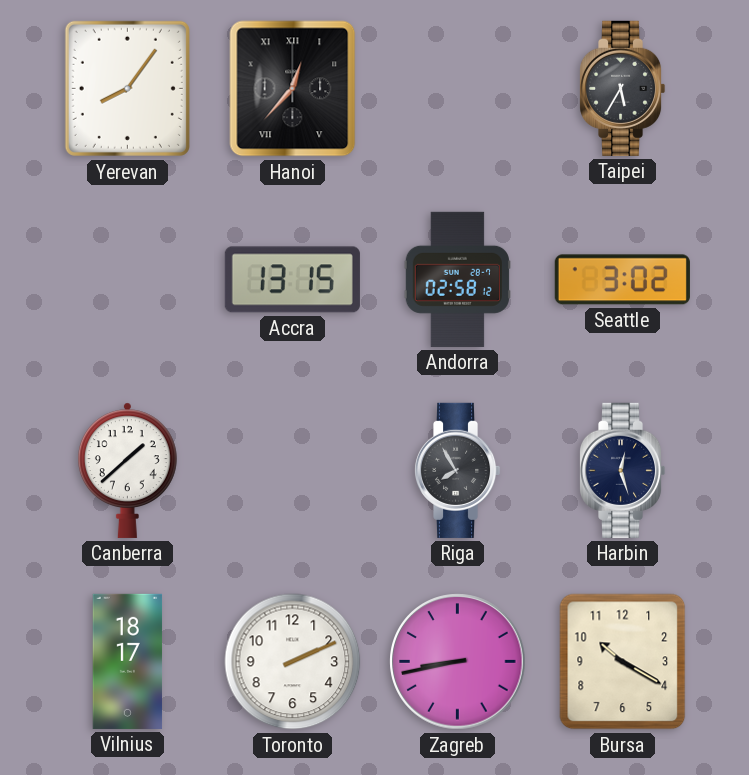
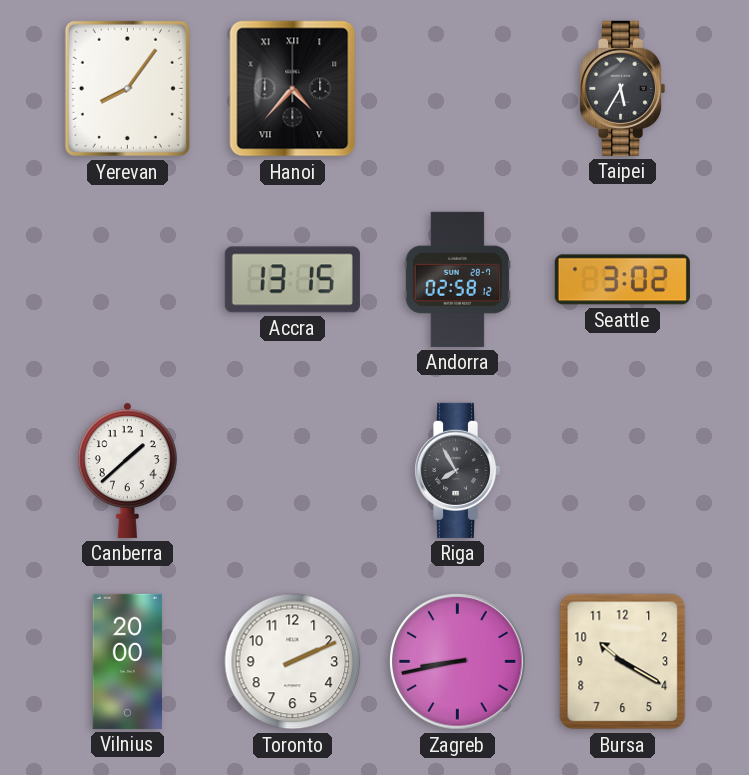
Hanoi: 12:37 -> 4:37 (293, 89)
Harbin: 12:27 -> none (622, 470)
Vilnius: 18:17 -> 20:00 (128, 661)
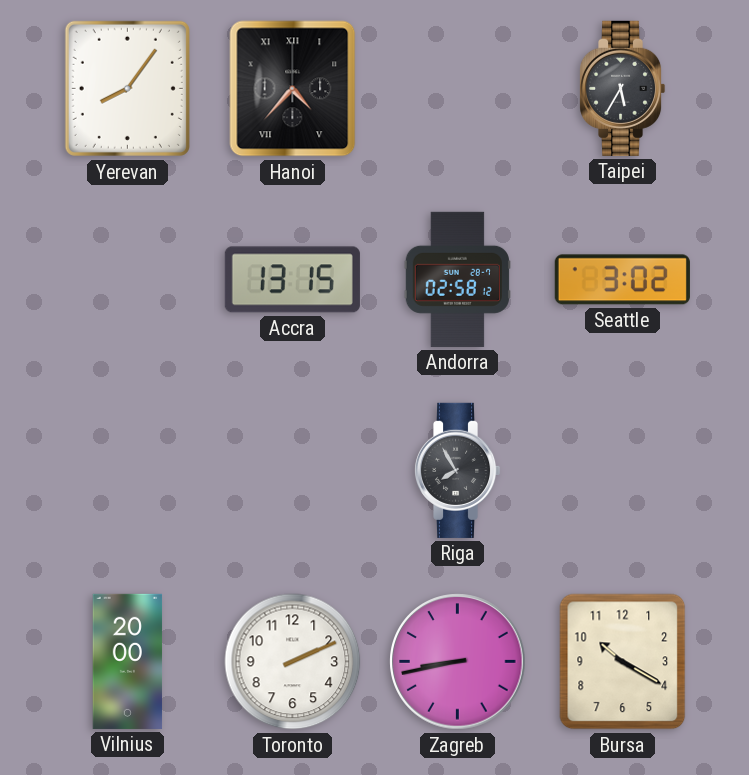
Canberra: 1:38 -> none (127, 470)
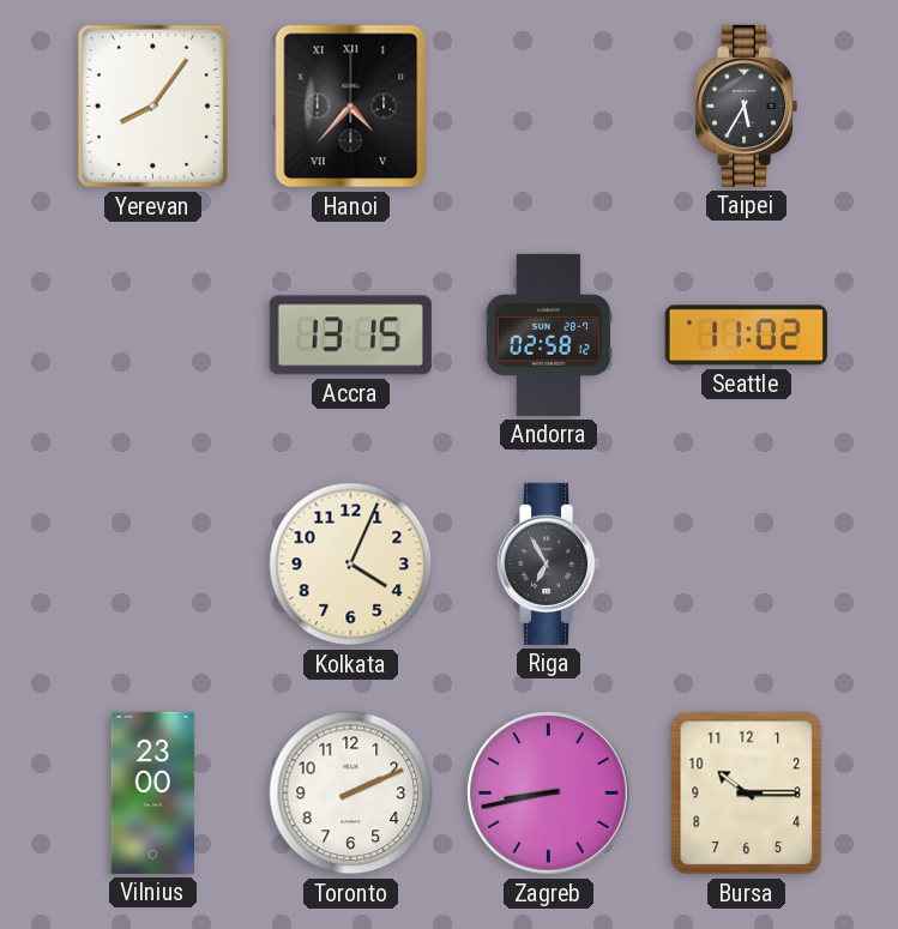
Seattle: 3:02 -> 11:02 (746, 336)
Kolkata: none -> 4:04 (351, 565)
Riga: 7:55 -> 6:55 (548, 563)
Vilnius: 20:00 -> 23:00 (153, 792)
Bursa: 10:20 -> 10:15 (747, 794)
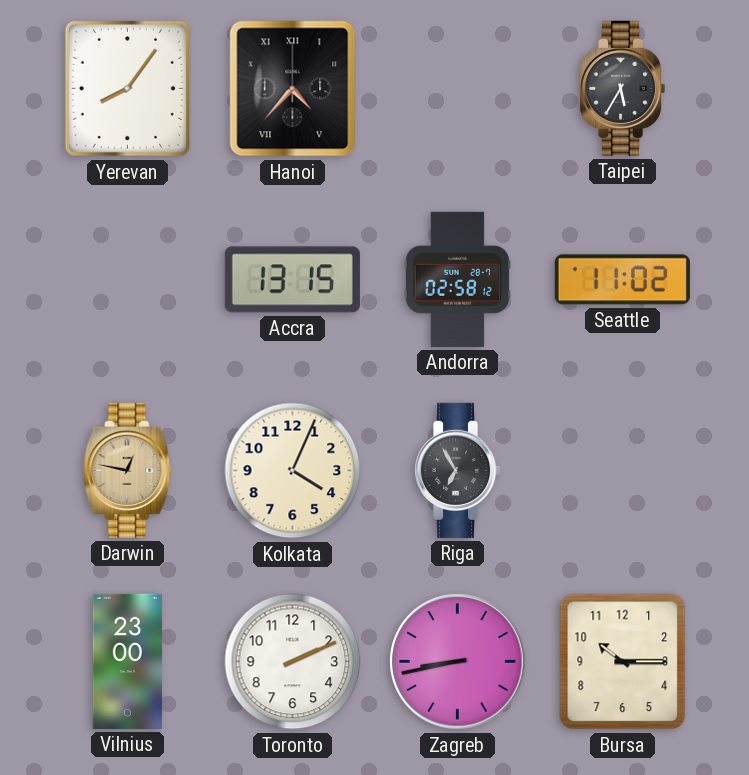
Darwin: none -> 12:47 (128, 470)
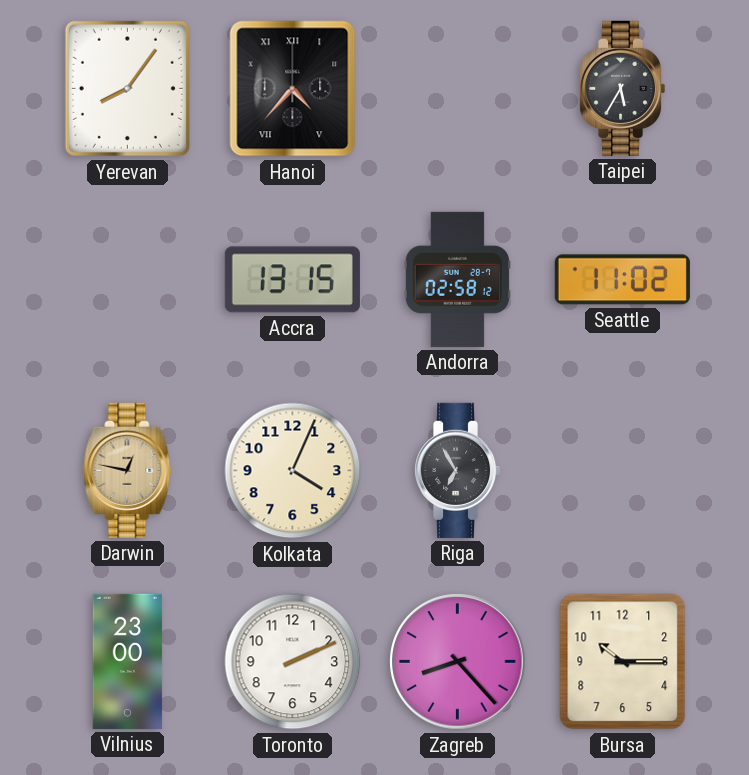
Zagreb: 8:43 -> 8:23 (458, 662)
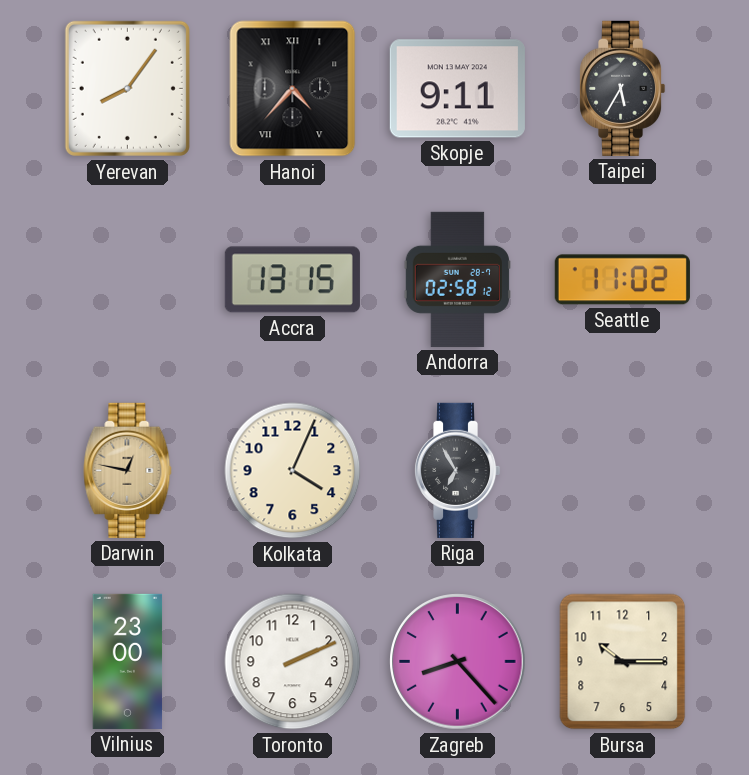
Skopje: none -> 9:11 (457, 89)
